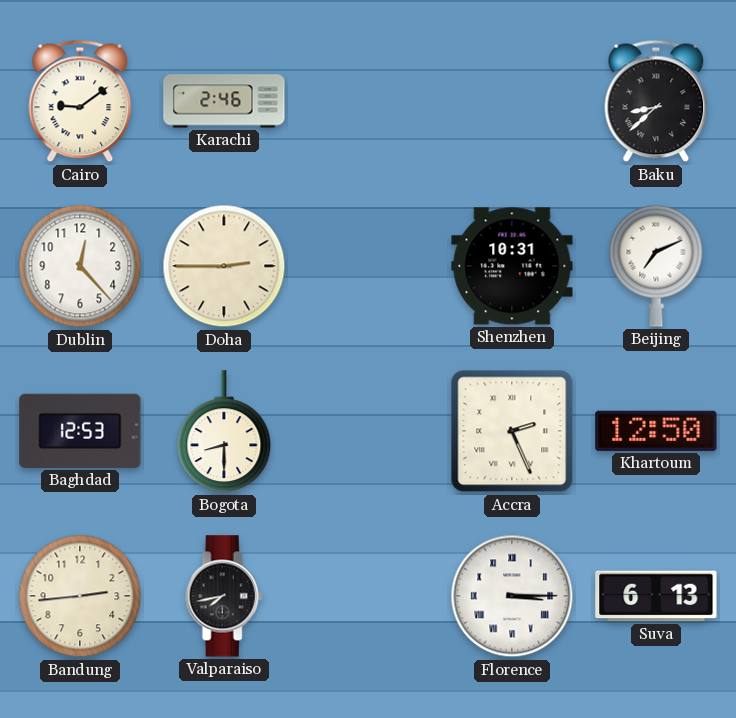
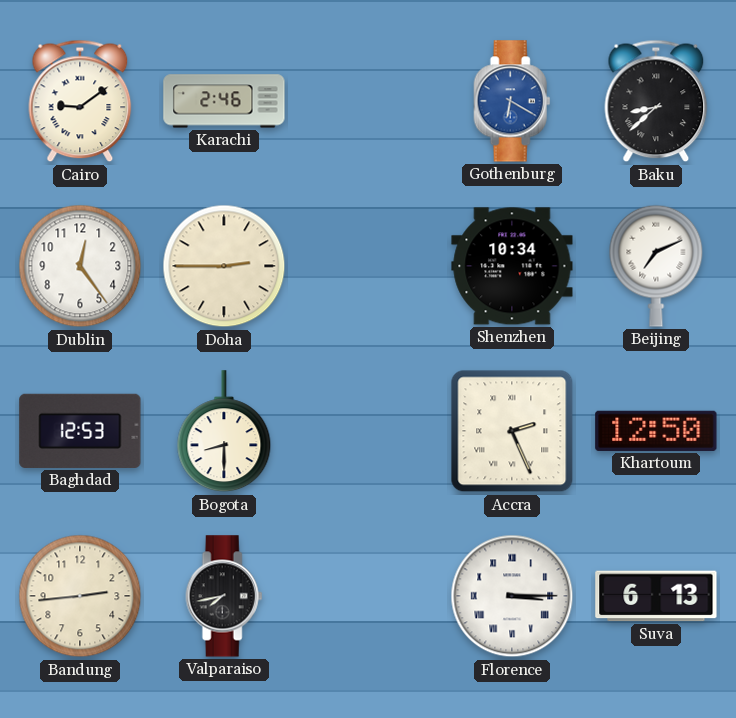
Gothenburg: none -> 6:20 (512, 101)
Dublin: 12:23 -> 12:24 (80, 266)
Shenzhen: 10:31 -> 10:34 (512, 266)
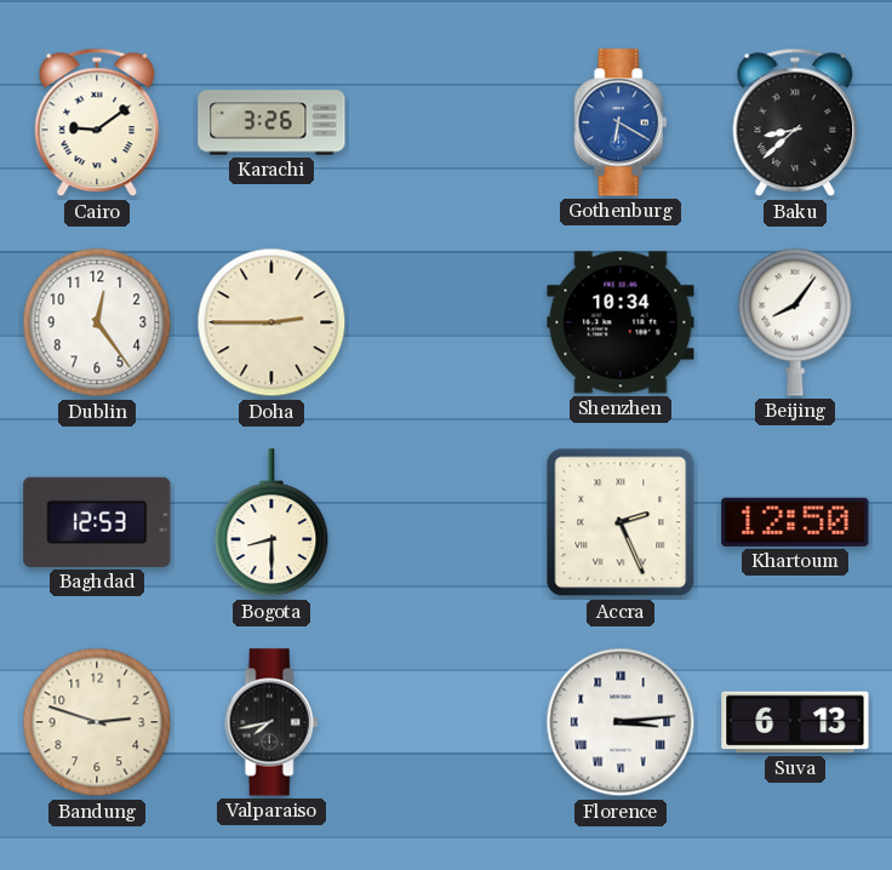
Karachi: 2:46 -> 3:26 (271, 122)
Beijing: 7:11 -> 8:06 (795, 322)
Bandung: 2:44 -> 2:48 (97, 722)
Florence: 3:15 -> 3:14 (621, 722)
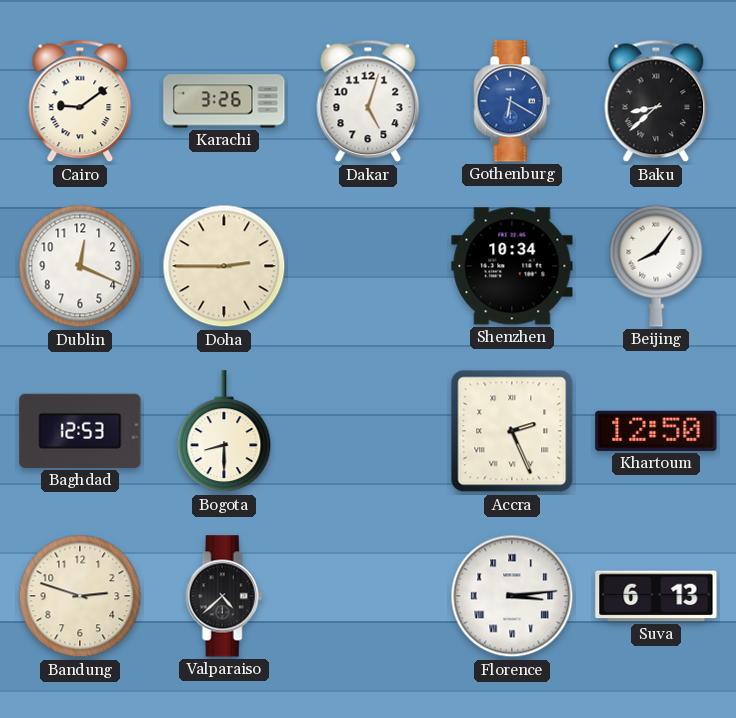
Dakar: none -> 5:03 (368, 101)
Dublin: 12:24 -> 12:19 (80, 266)
Valparaiso: 7:43 -> 4:38 (224, 596)
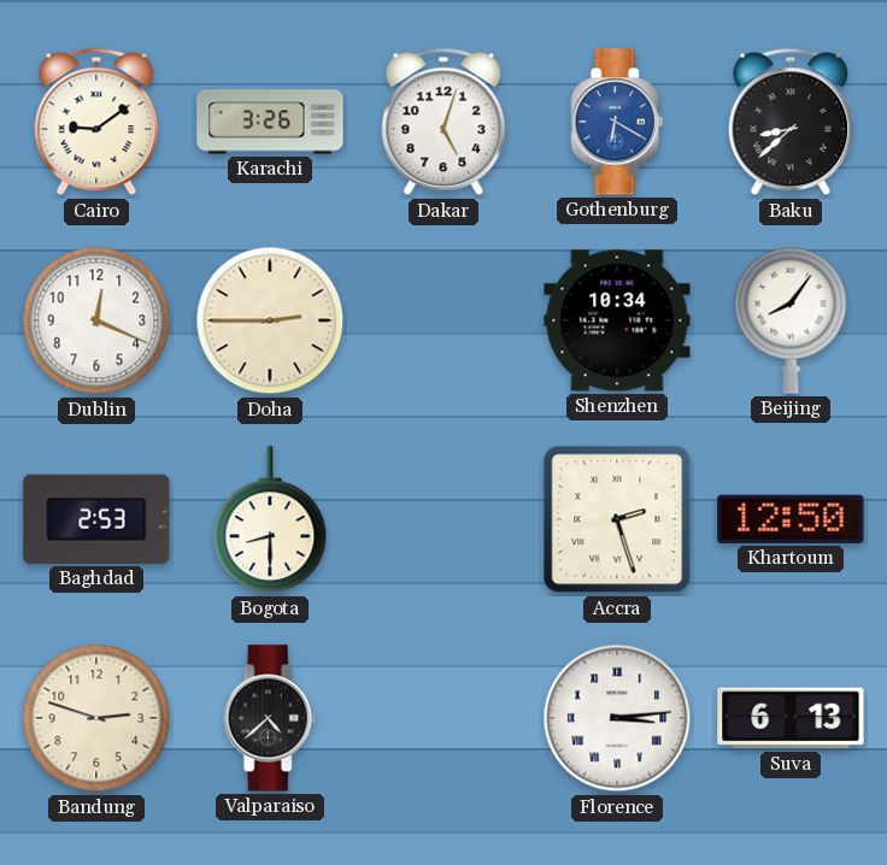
Baghdad: 12:53 -> 2:53 (96, 519)
Accra: 2:26 -> 2:27 (617, 519)
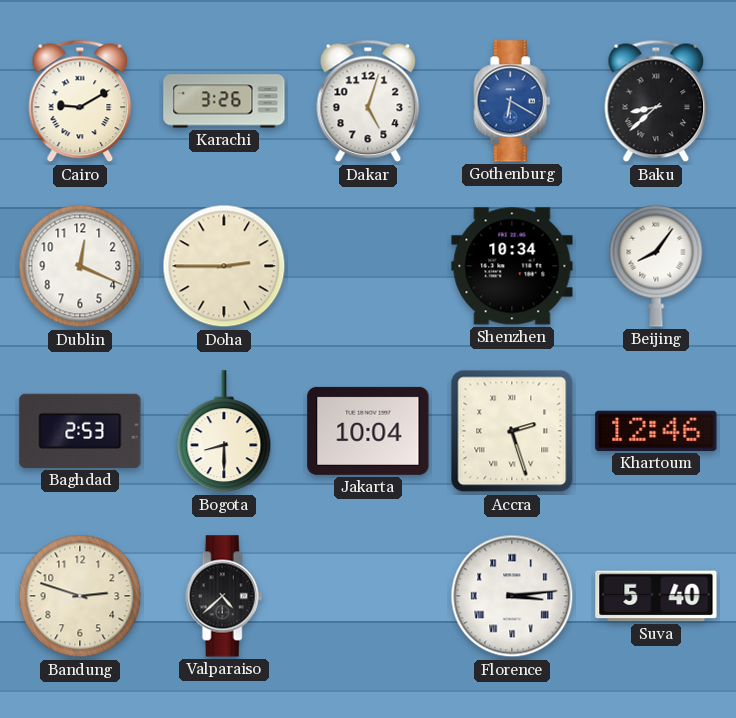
Cairo: 9:09 -> 9:10 (80, 101)
Jakarta: none -> 10:04 (368, 431)
Khartoum: 12:50 -> 12:46 (656, 431)
Suva: 6:13 -> 5:40 (656, 596)
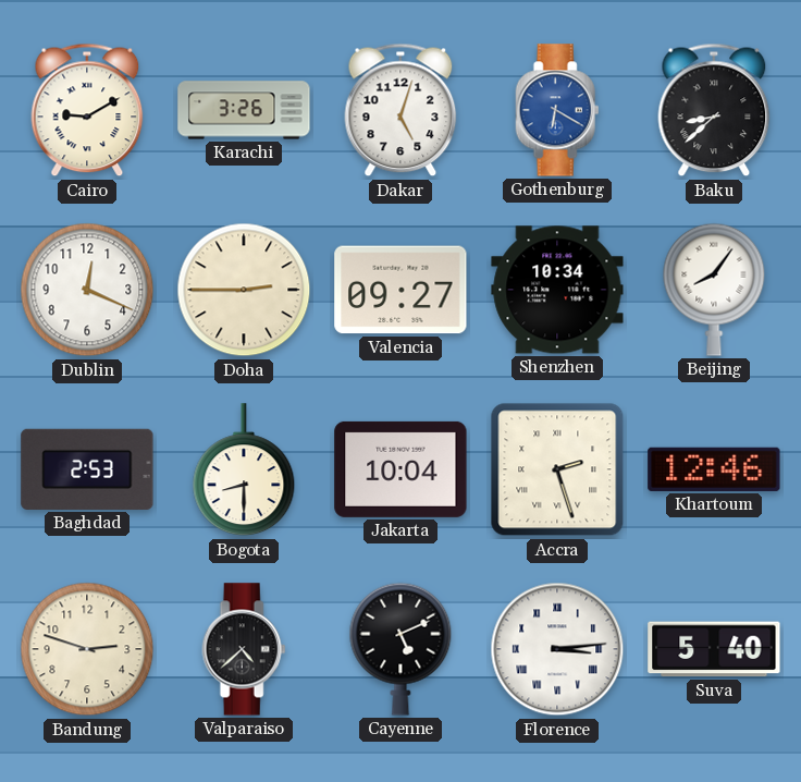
Valencia: none -> 09:27 (401, 290)
Cayenne: none -> 5:11 (401, 649)
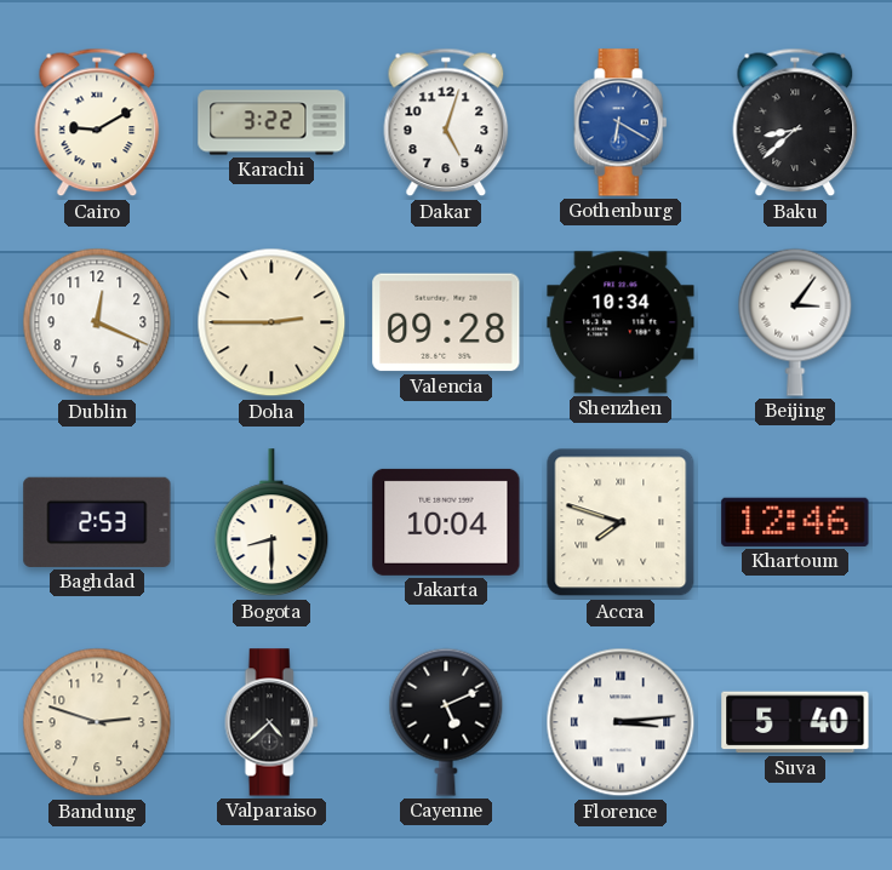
Karachi: 3:26 -> 3:22 (271, 122)
Valencia: 09:27 -> 09:28 (446, 322)
Beijing: 8:06 -> 3:06 (795, 322)
Accra: 2:27 -> 7:48 (621, 522)
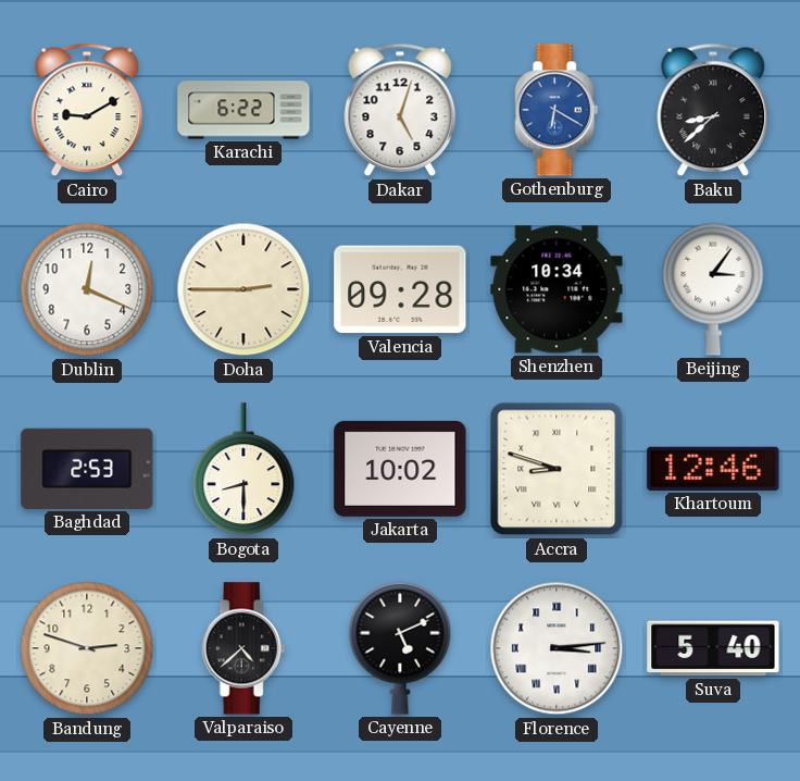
Karachi: 3:22 -> 6:22 (243, 110)
Jakarta: 10:04 -> 10:02 (400, 469)
Accra: 7:48 -> 8:48 (557, 469)
